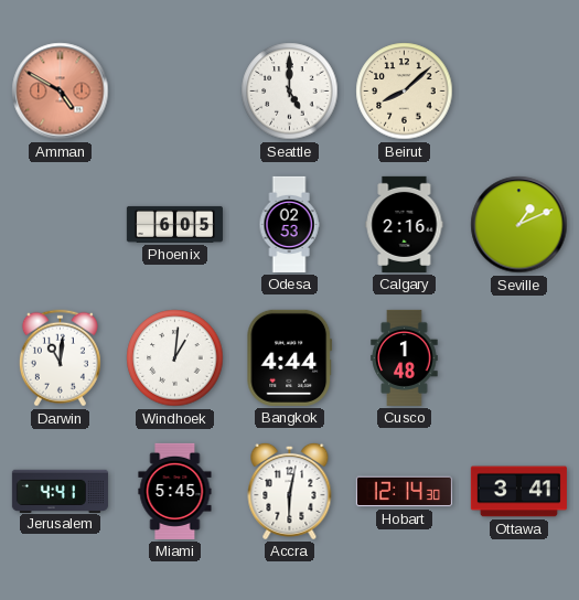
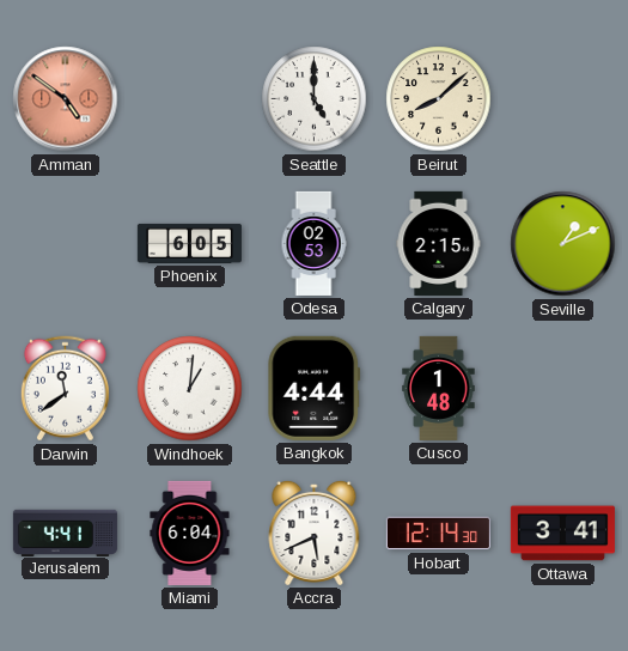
Amman: 4:50 -> 4:51 (66, 99)
Calgary: 2:16 -> 2:15 (439, 243)
Darwin: 11:01 -> 11:39 (65, 389)
Miami: 5:45 -> 6:04 (190, 533)
Accra: 6:02 -> 5:41 (315, 533)
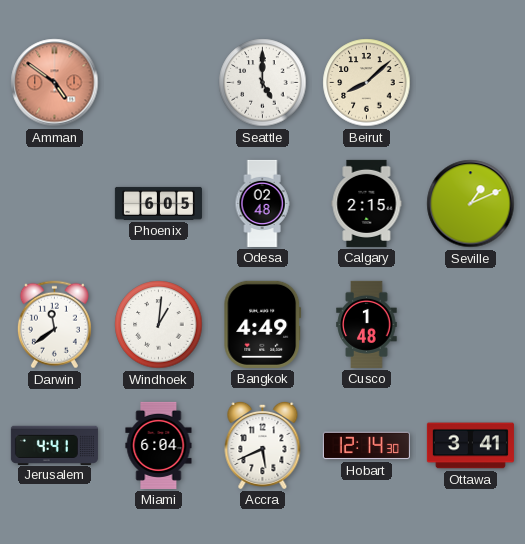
Odesa: 02:53 -> 02:48 (262, 203)
Bangkok: 4:44 -> 4:49 (263, 324)
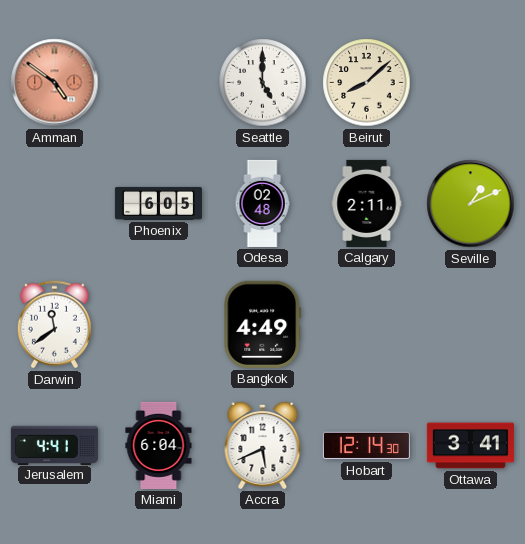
Calgary: 2:15 -> 2:11 (367, 203)
Windhoek: 1:01 -> none (159, 325)
Cusco: 1:48 -> none (367, 324)
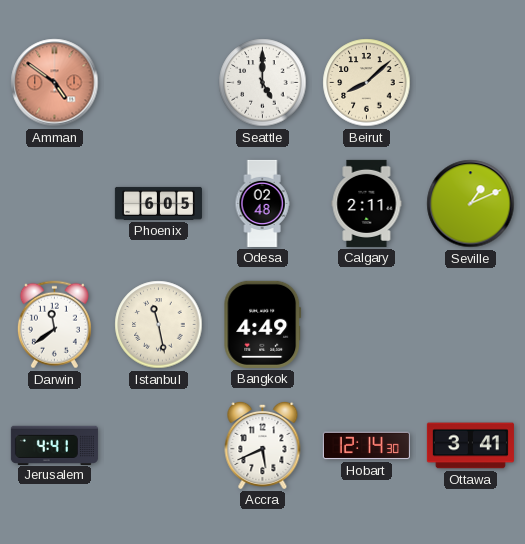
Istanbul: none -> 11:28 (159, 325)
Miami: 6:04 -> none (159, 445)
